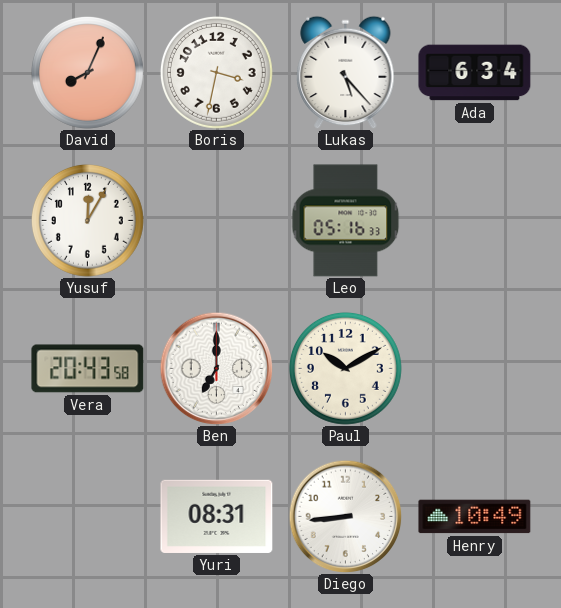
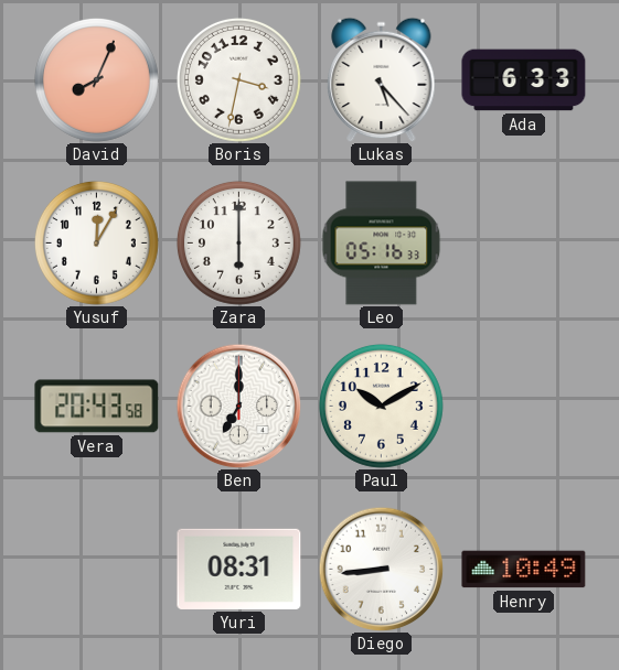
Ada: 6:34 -> 6:33 (524, 80)
Zara: none -> 6:00 (238, 242)
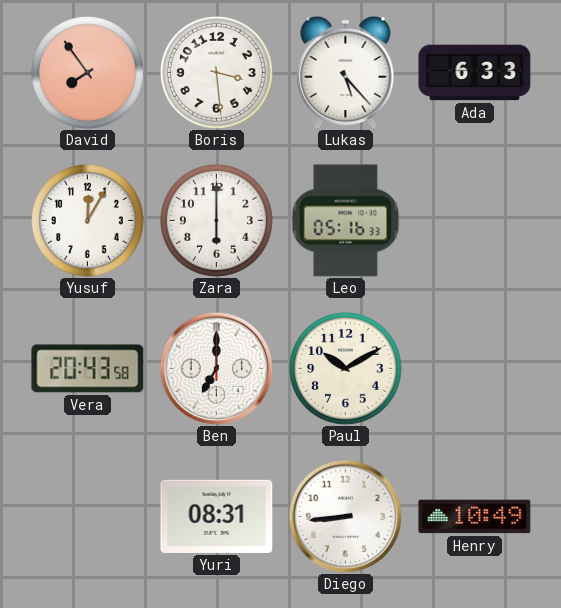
David: 8:04 -> 7:54 (87, 72)
Boris: 3:32 -> 3:29 (216, 72)
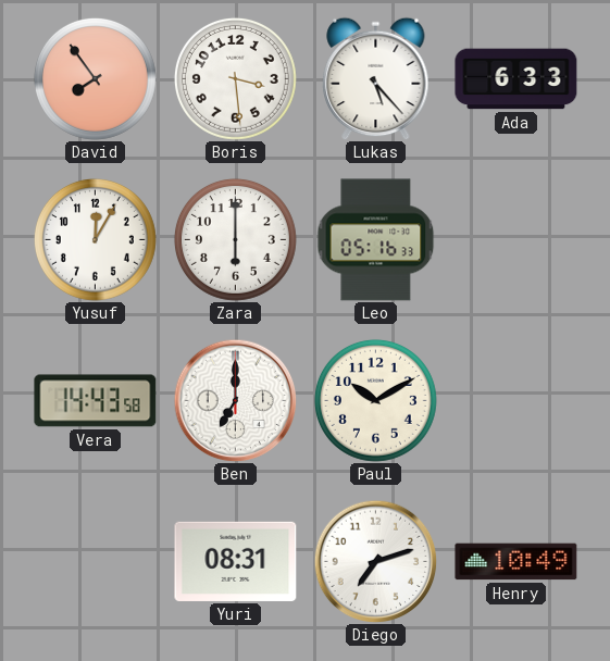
Vera: 20:43 -> 14:43 (96, 401)
Diego: 8:44 -> 7:12 (375, 561)
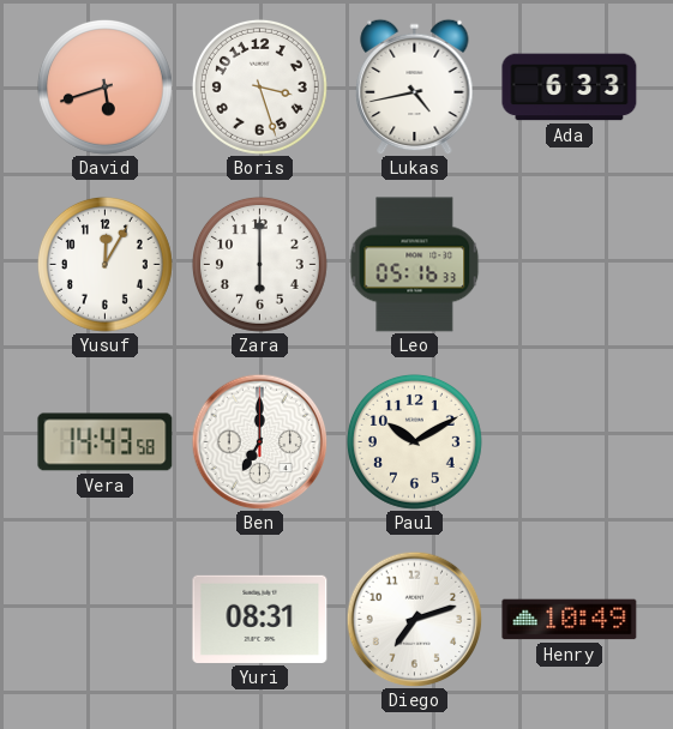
David: 7:54 -> 5:42 (104, 86)
Boris: 3:29 -> 3:27 (259, 86)
Lukas: 5:23 -> 4:43 (415, 86)
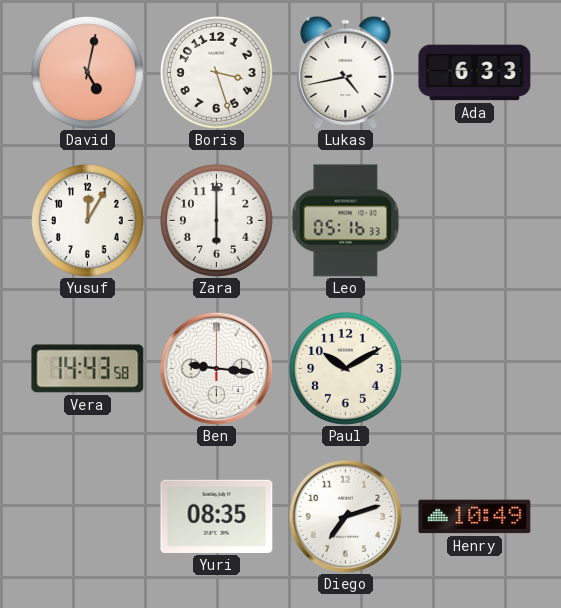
David: 5:42 -> 5:02 (87, 72)
Ben: 7:00 -> 9:16 (216, 368)
Yuri: 08:31 -> 08:35 (217, 516)
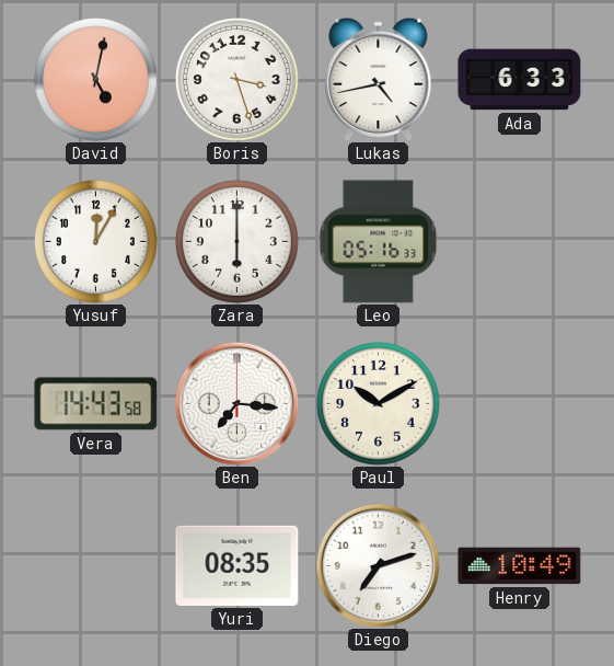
Ben: 9:16 -> 7:16 (236, 403)
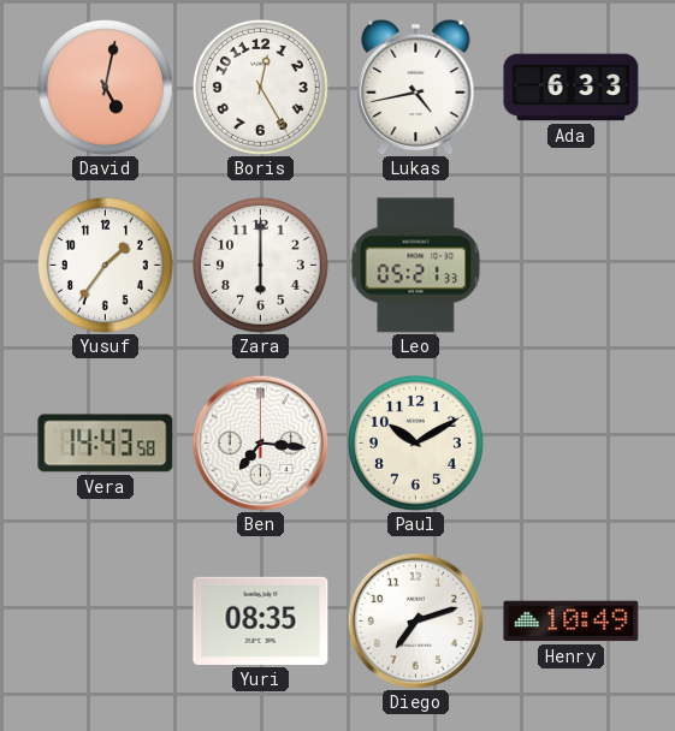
Boris: 3:27 -> 12:25 (260, 87)
Yusuf: 12:05 -> 1:36 (105, 265)
Leo: 05:16 -> 05:21 (416, 266)
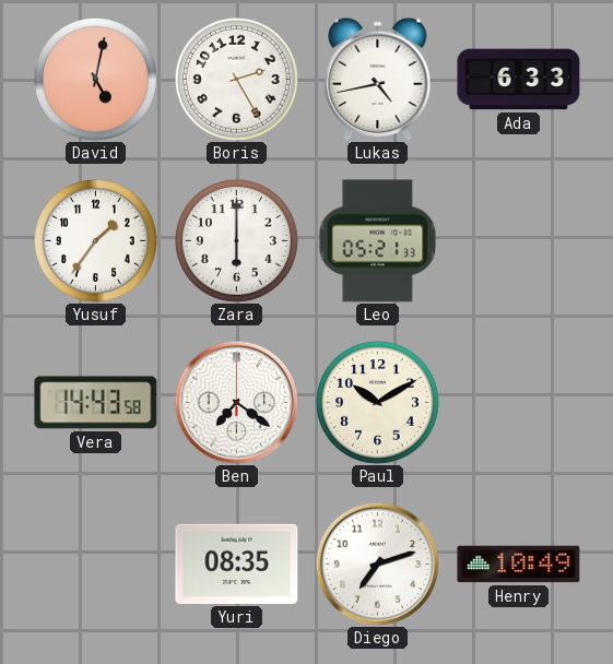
Boris: 12:25 -> 2:25 (236, 79)
Ben: 7:16 -> 7:21 (236, 402)
